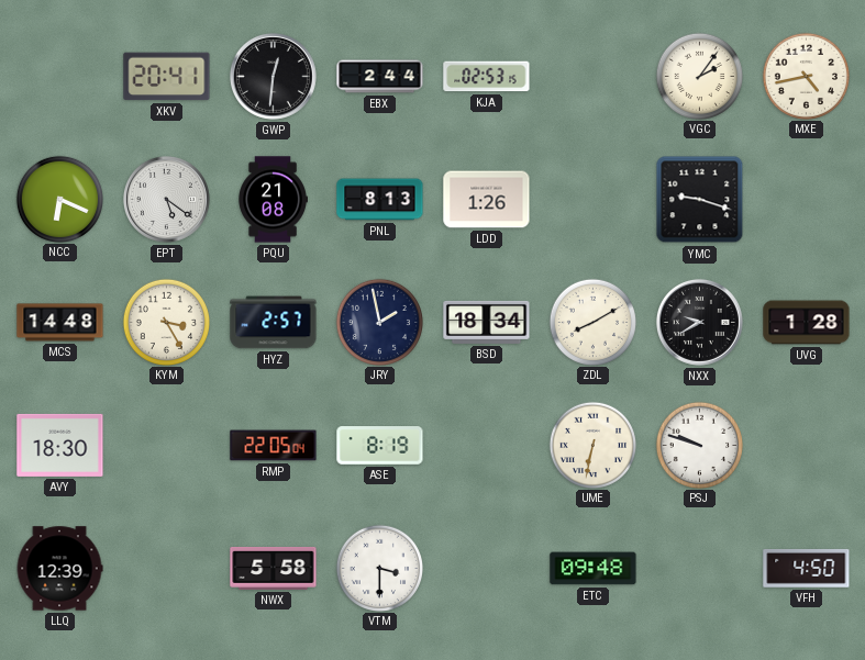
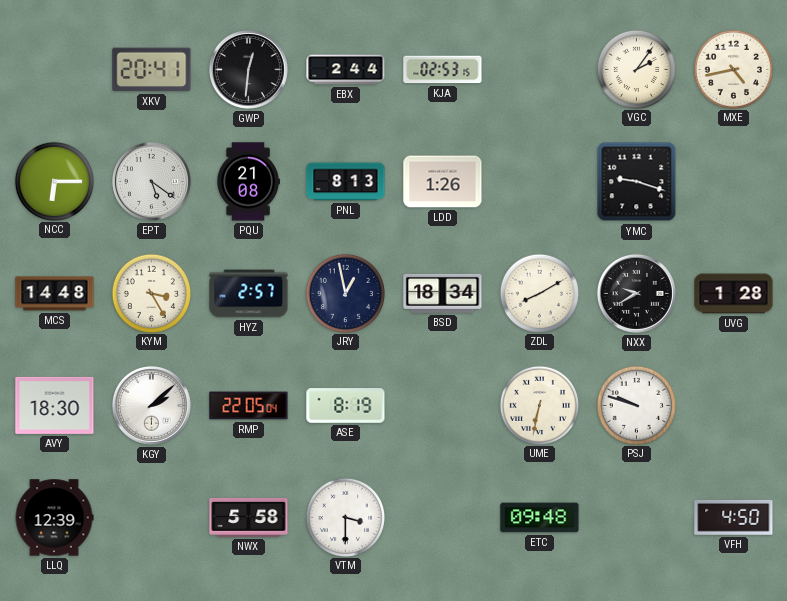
NCC: 6:19 -> 6:15 (54, 181)
JRY: 1:58 -> 12:58 (345, 293)
KGY: none -> 2:08 (151, 405)
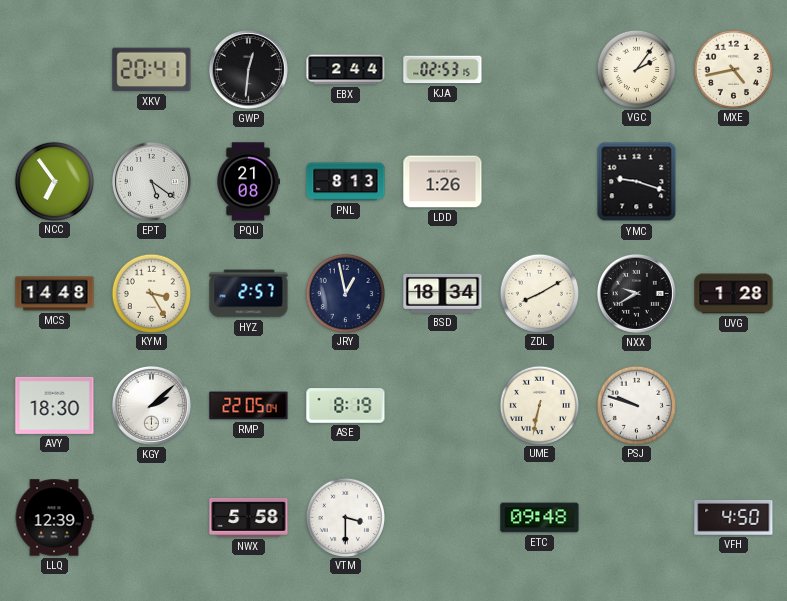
NCC: 6:15 -> 6:54 (54, 181)
